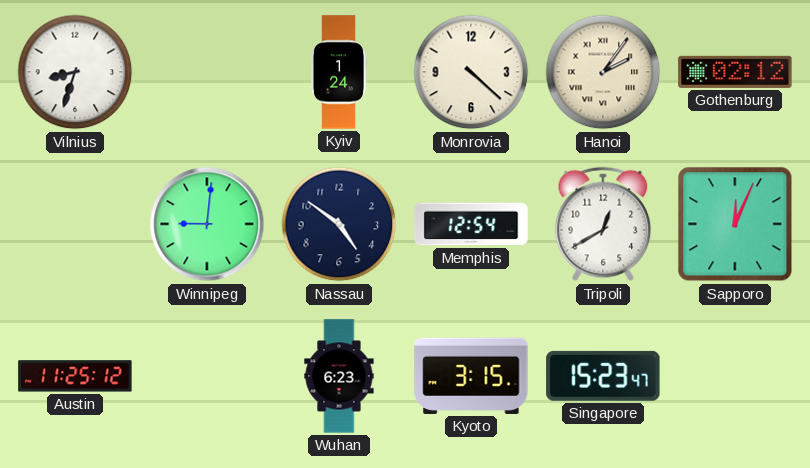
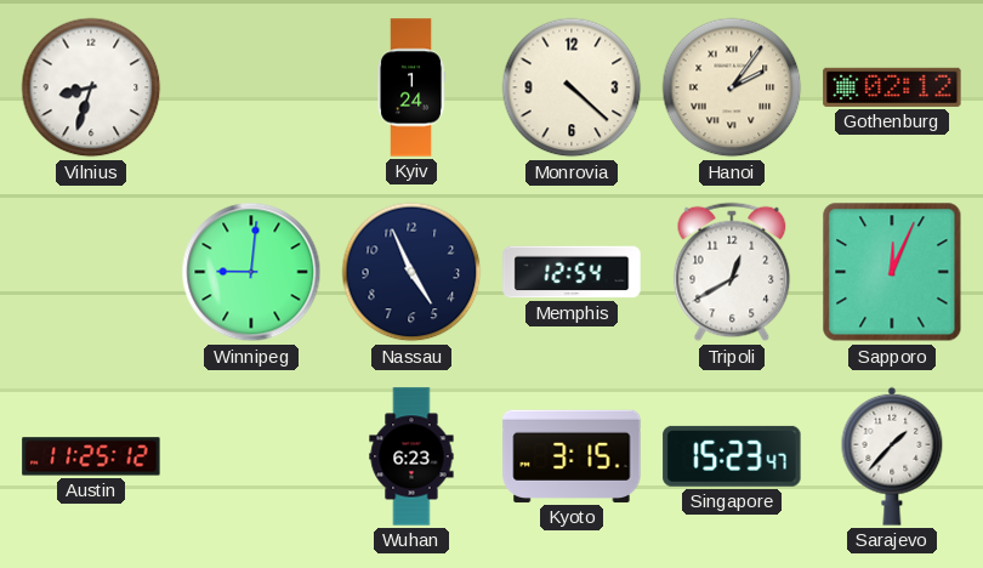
Nassau: 4:51 -> 4:56 (411, 272)
Sarajevo: none -> 1:37 (892, 456)
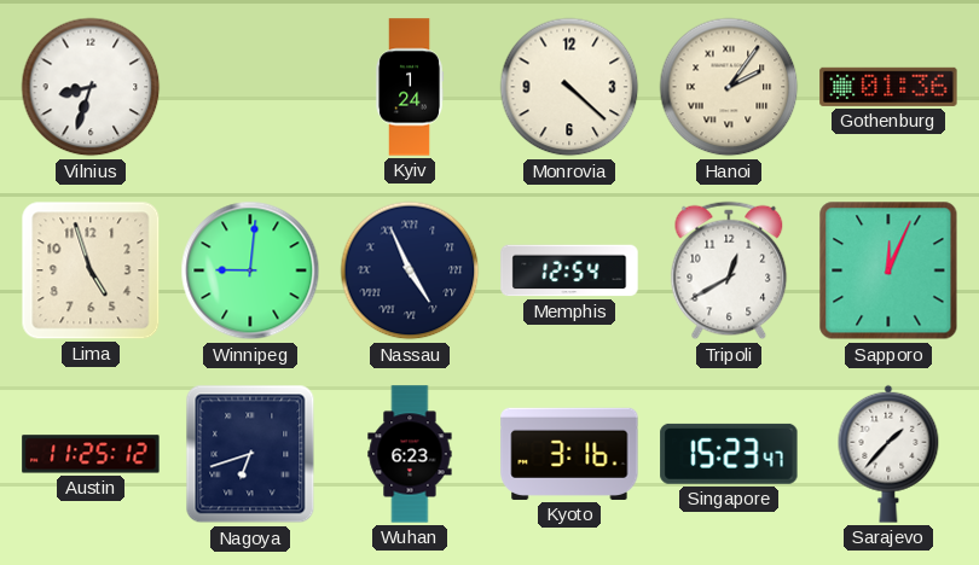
Gothenburg: 02:12 -> 01:36 (888, 87)
Lima: none -> 4:57 (91, 270)
Nassau numerals: Arabic -> Roman (410, 270)
Nagoya: none -> 6:42 (250, 454)
Kyoto: 3:15 -> 3:16 (569, 454)
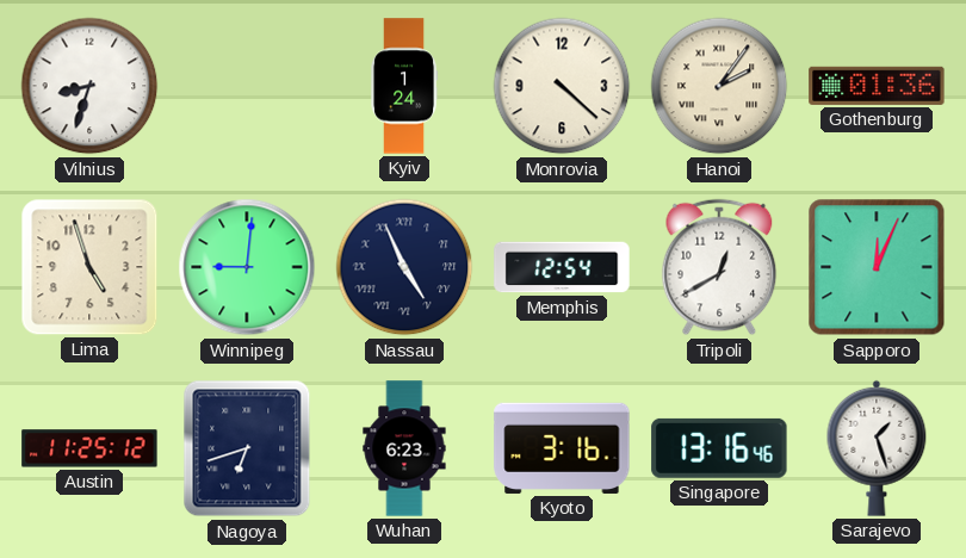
Singapore: 15:23 -> 13:16 (719, 448)
Sarajevo: 1:37 -> 1:27 (877, 448)
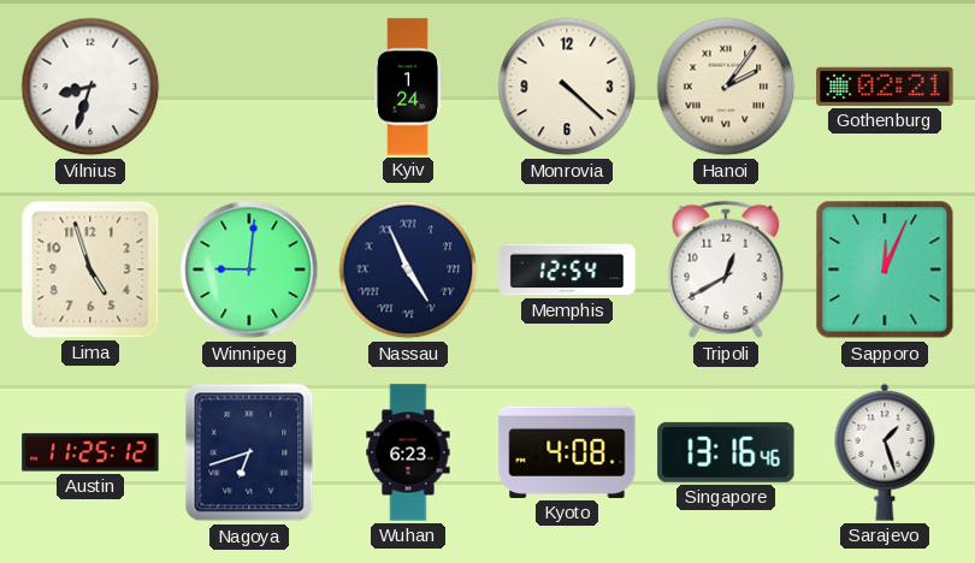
Gothenburg: 01:36 -> 02:21 (885, 87)
Kyoto: 3:16 -> 4:08 (567, 452)
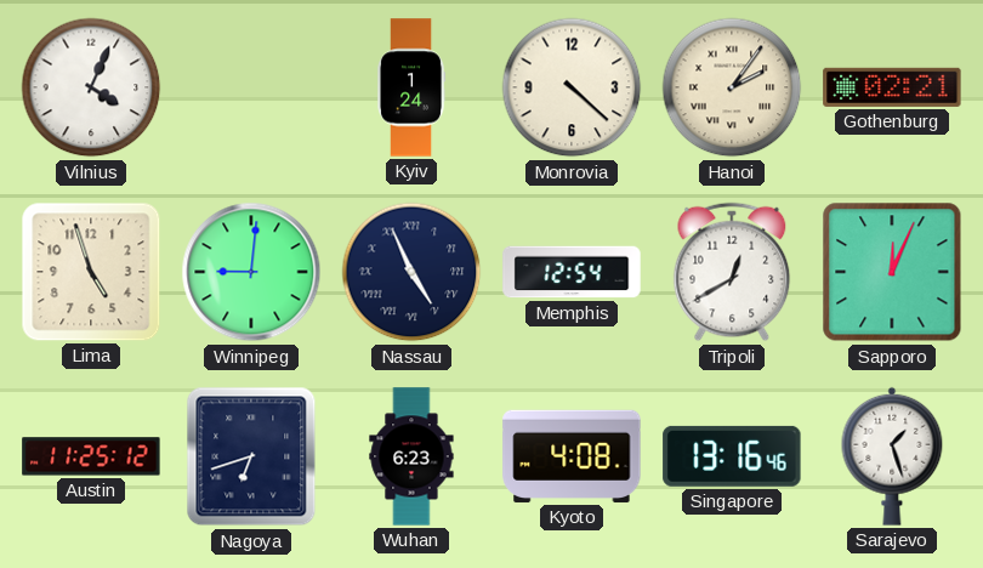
Vilnius: 8:33 -> 4:04 (91, 87)
